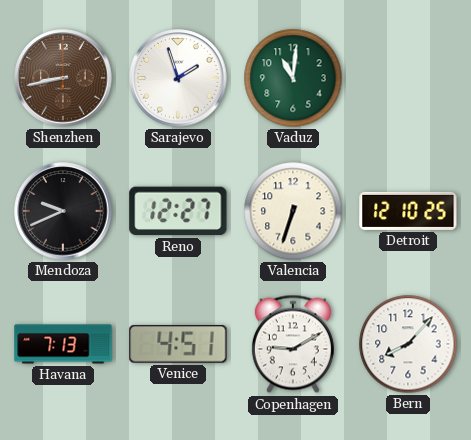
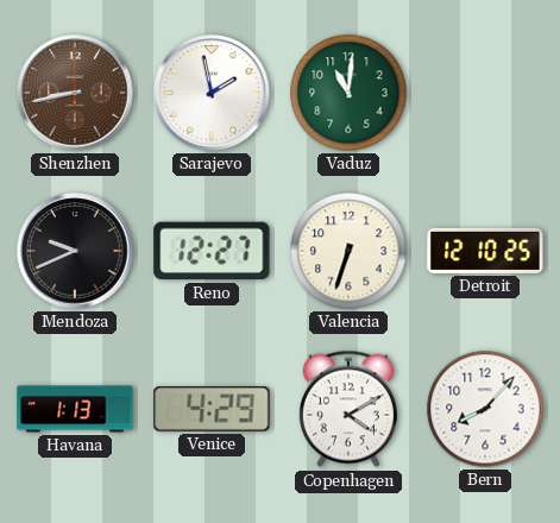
Sarajevo: 1:57 -> 1:58 (212, 93)
Havana: 7:13 -> 1:13 (75, 409)
Venice: 4:51 -> 4:29 (212, 409)
Copenhagen: 9:10 -> 4:10 (348, 409)
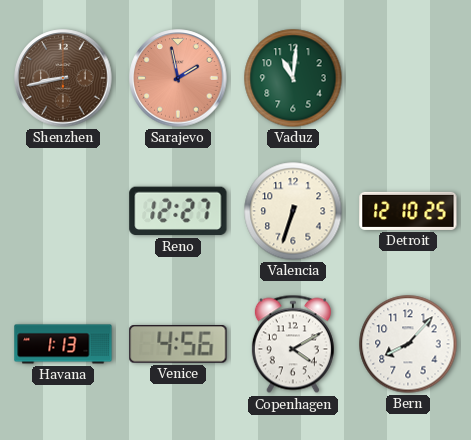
Sarajevo dial: white -> salmon (178, 78)
Mendoza: 9:41 -> none (75, 251)
Venice: 4:29 -> 4:56 (178, 344)
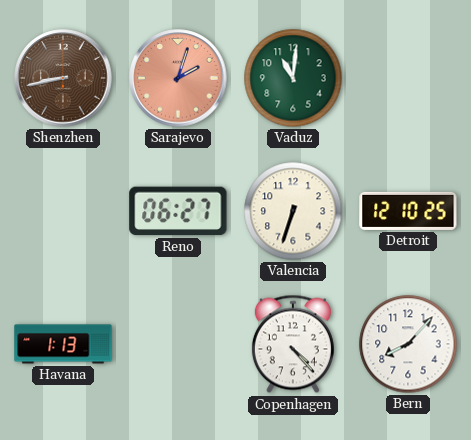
Sarajevo: 1:58 -> 2:03 (178, 78)
Reno: 12:27 -> 06:27 (178, 211)
Venice: 4:56 -> none (178, 344)
Copenhagen: 4:10 -> 4:23 (293, 344)
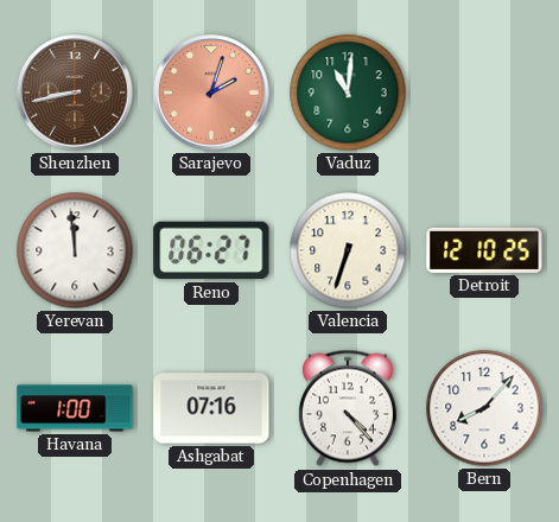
Yerevan: none -> 11:59 (75, 250)
Havana: 1:13 -> 1:00 (75, 408)
Ashgabat: none -> 07:16 (211, 408)
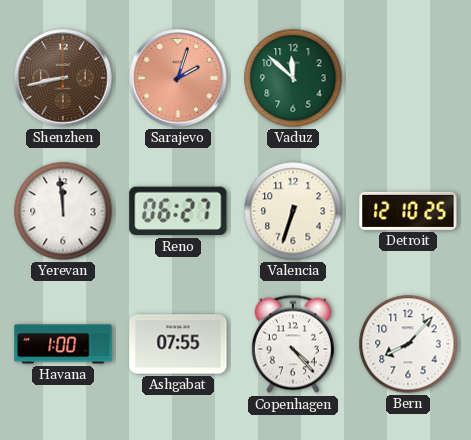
Vaduz: 11:01 -> 11:52 (293, 78)
Ashgabat: 07:16 -> 07:55 (178, 344)
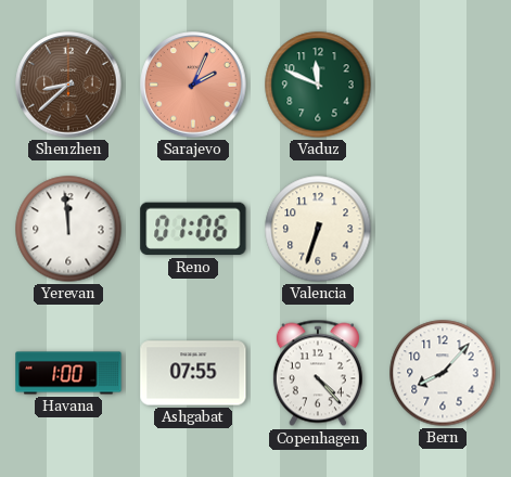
Shenzhen: 8:43 -> 8:38 (68, 85)
Sarajevo: 2:03 -> 2:04 (193, 85)
Vaduz: 11:52 -> 11:49 (318, 85)
Reno: 06:27 -> 01:06 (193, 229)
Detroit: 12:10 -> none (408, 211)
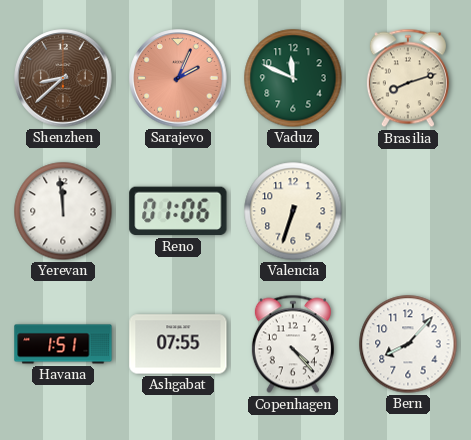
Brasilia: none -> 8:12 (408, 78)
Havana: 1:00 -> 1:51 (63, 344)
